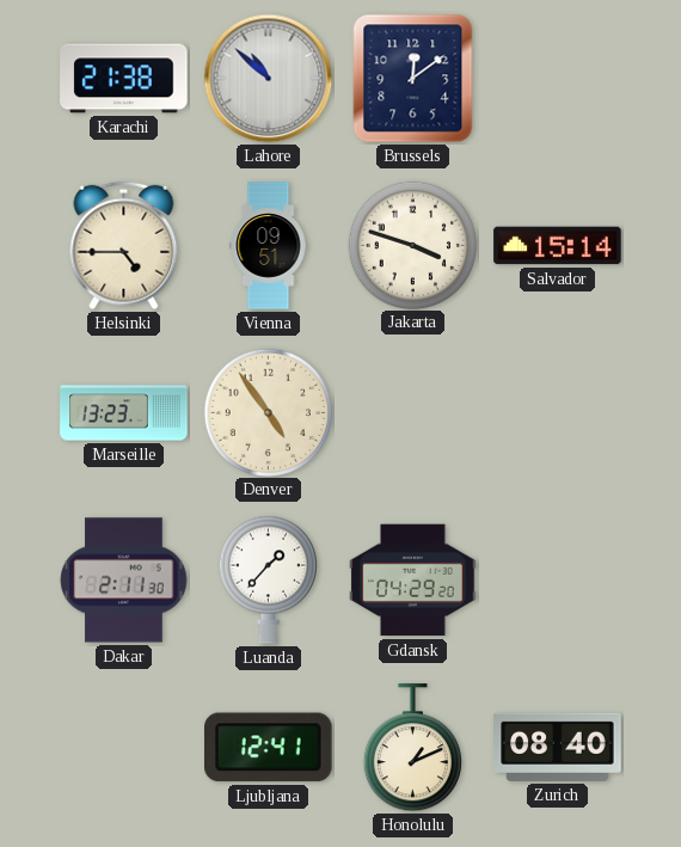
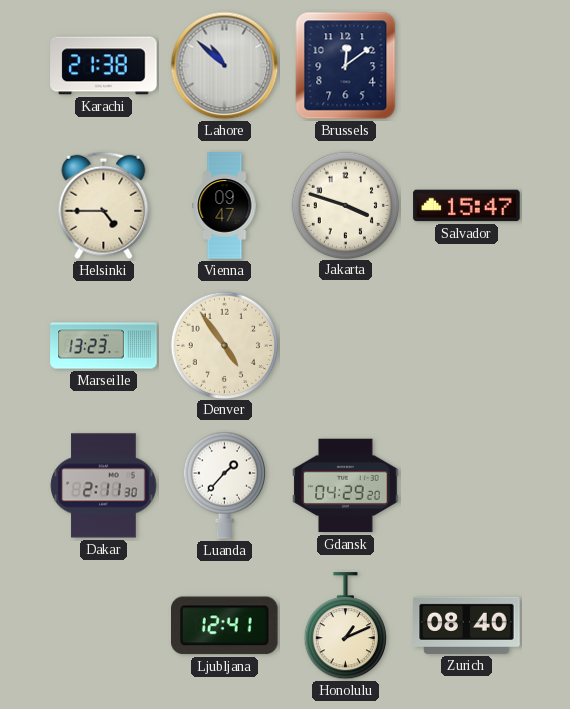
Vienna: 09:51 -> 09:47 (225, 206)
Salvador: 15:14 -> 15:47 (467, 206)
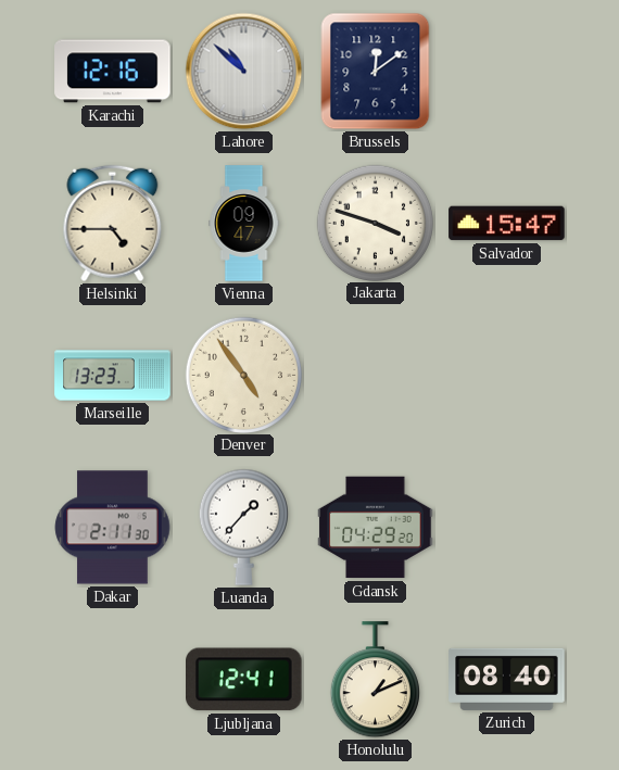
Karachi: 21:38 -> 12:16 (113, 72)
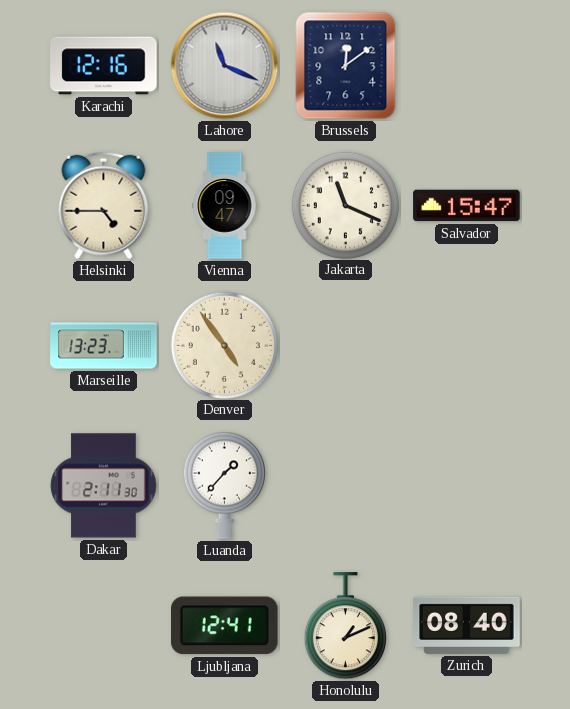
Lahore: 10:52 -> 11:19 (225, 66)
Jakarta: 3:48 -> 11:19 (345, 205)
Gdansk: 04:29 -> none (376, 528)
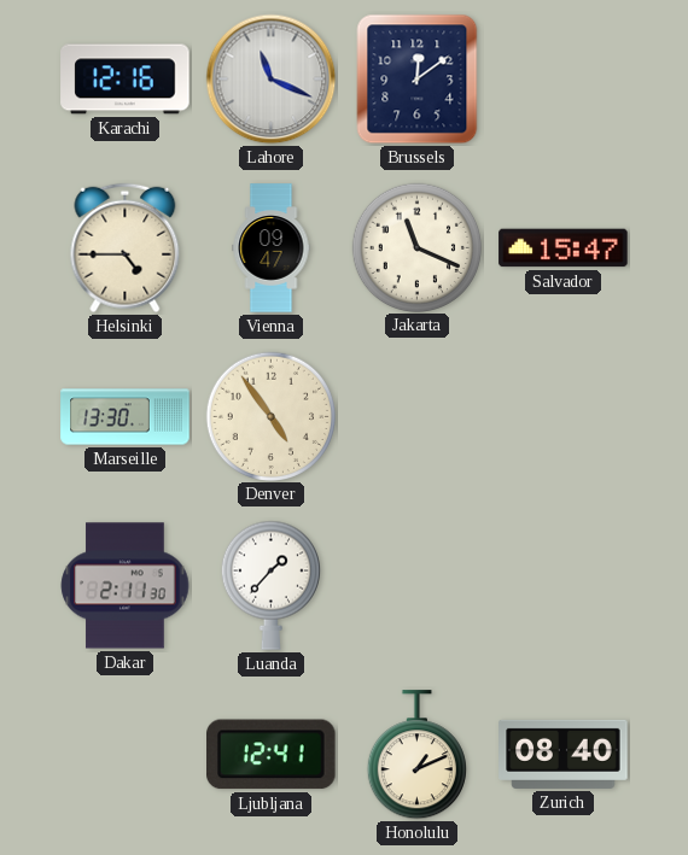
Marseille: 13:23 -> 13:30 (126, 417)
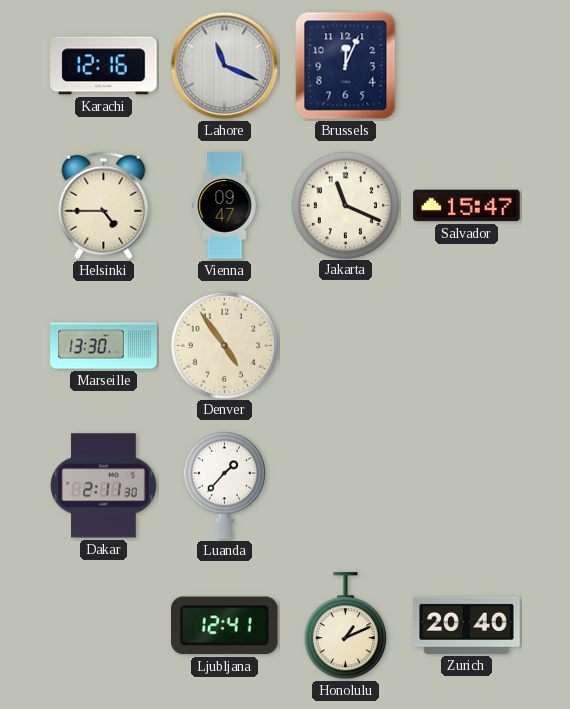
Brussels: 12:09 -> 12:04 (346, 66)
Zurich: 08:40 -> 20:40 (467, 625)
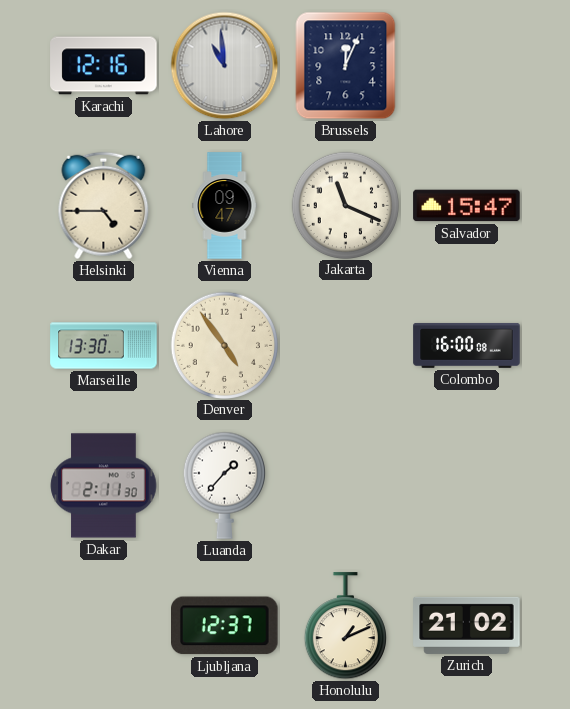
Lahore: 11:19 -> 10:59 (225, 66)
Colombo: none -> 16:00 (467, 345)
Ljubljana: 12:41 -> 12:37 (225, 626)
Zurich: 20:40 -> 21:02 (467, 625)
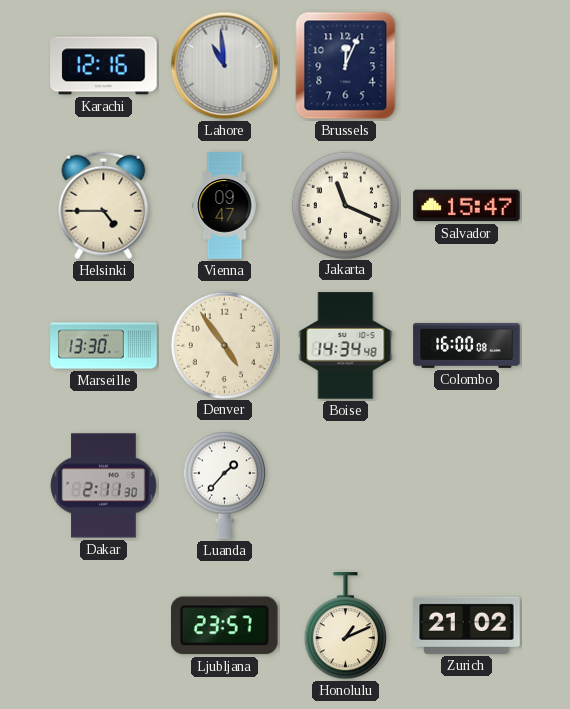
Boise: none -> 14:34 (346, 346)
Ljubljana: 12:37 -> 23:57 (225, 626)
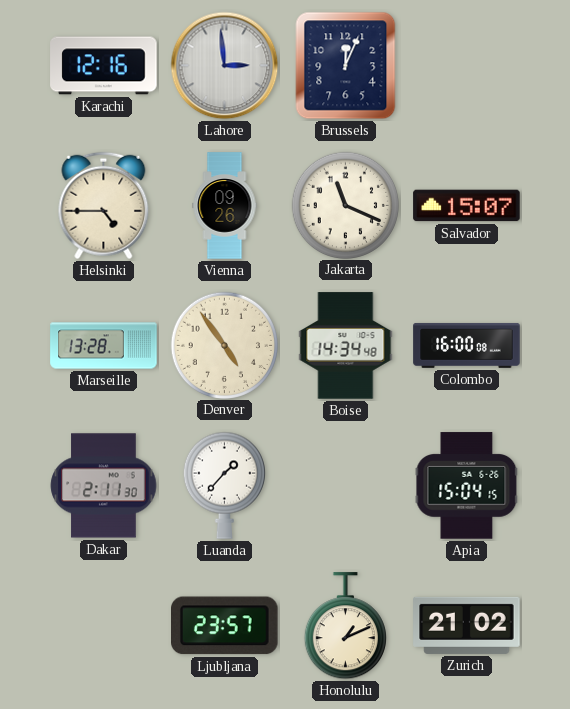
Lahore: 10:59 -> 2:59 (225, 66)
Vienna: 09:47 -> 09:26 (225, 206)
Salvador: 15:47 -> 15:07 (467, 206)
Marseille: 13:30 -> 13:28 (104, 346)
Apia: none -> 15:04 (467, 486)
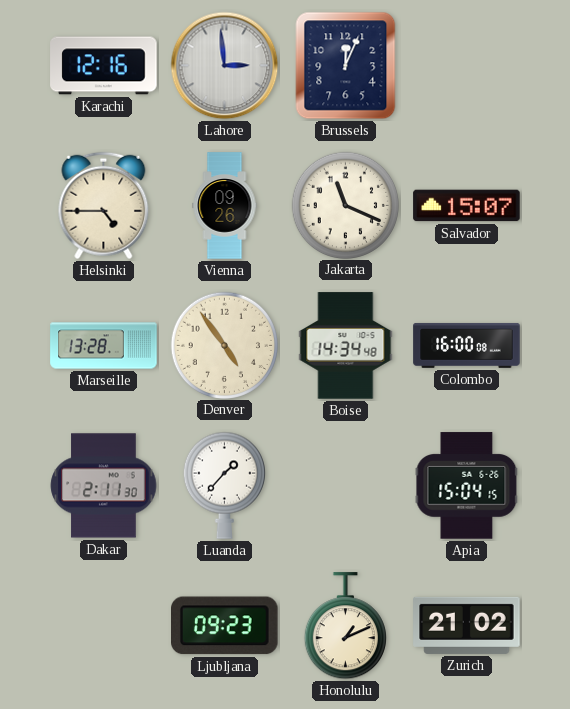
Ljubljana: 23:57 -> 09:23 (225, 626)
